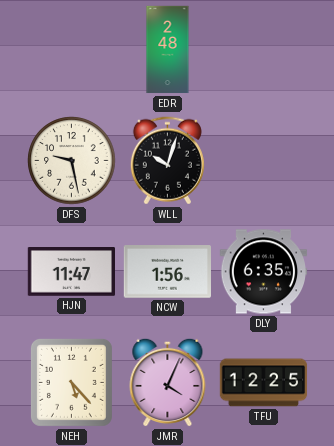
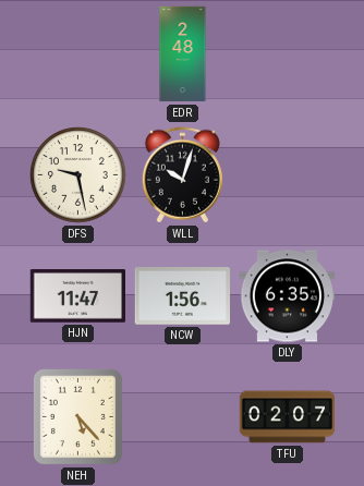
JMR: 4:04 -> none (168, 382)
TFU: 12:25 -> 02:07 (288, 417)
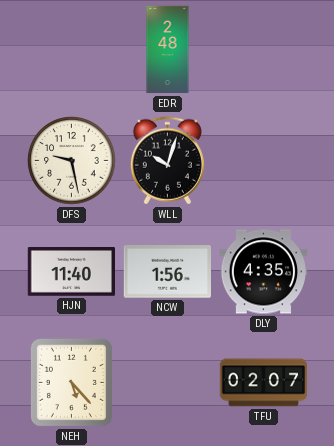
HJN: 11:47 -> 11:40 (72, 272)
DLY: 6:35 -> 4:35 (264, 272)
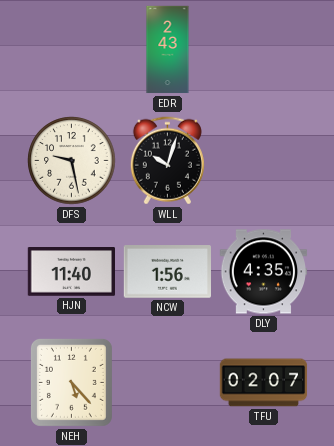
EDR: 2:48 -> 2:43 (168, 50)
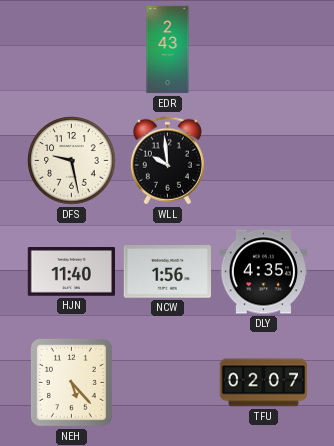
WLL: 10:03 -> 9:59 (167, 161)
